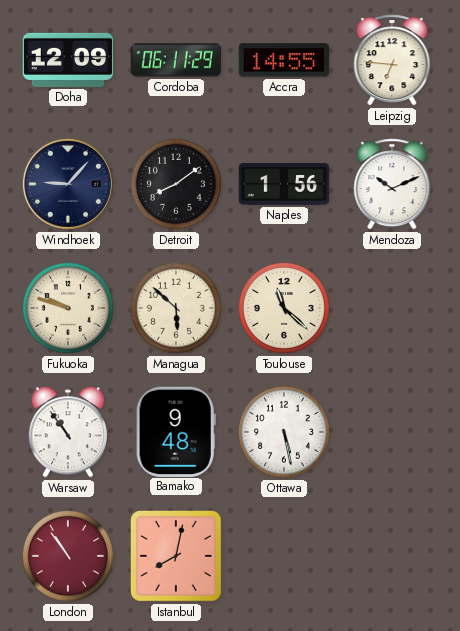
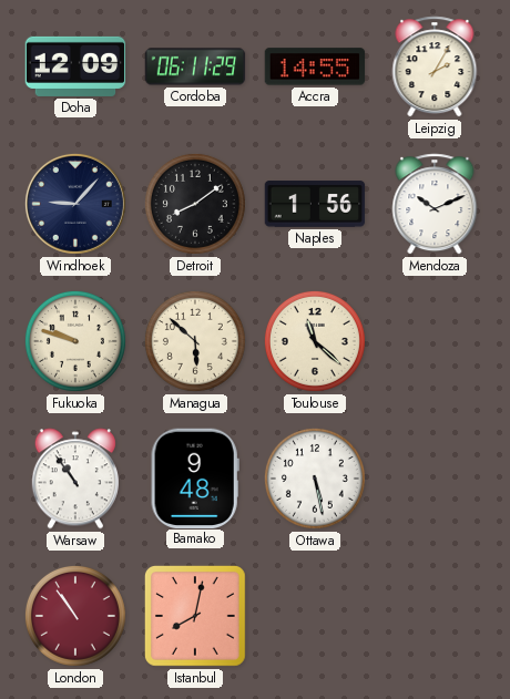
Leipzig: 6:46 -> 2:05 (435, 66)
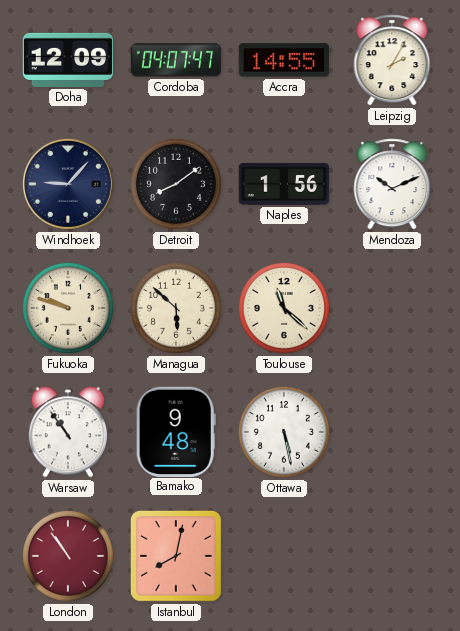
Cordoba: 06:11 -> 04:07 (176, 60)
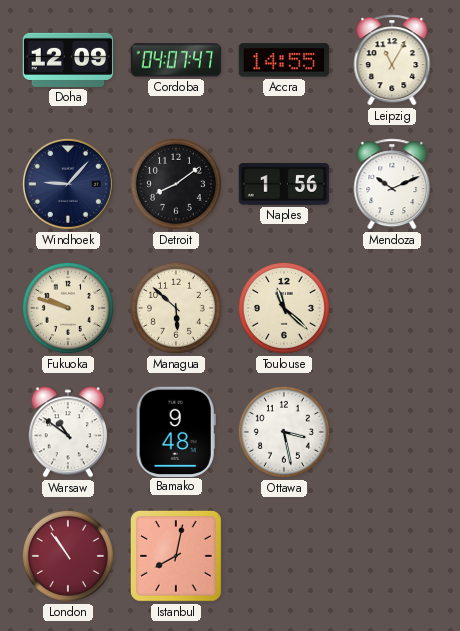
Leipzig: 2:05 -> 11:05 (392, 60)
Warsaw: 10:54 -> 10:51 (68, 432)
Ottawa: 5:28 -> 3:28 (284, 432)
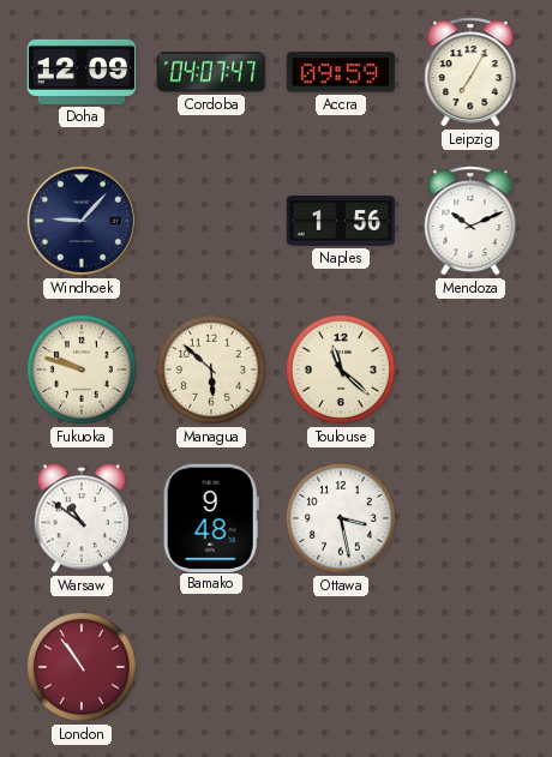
Accra: 14:55 -> 09:59 (341, 72)
Leipzig: 11:05 -> 7:05 (470, 72)
Detroit: 8:09 -> none (176, 184)
Istanbul: 8:02 -> none (176, 556)
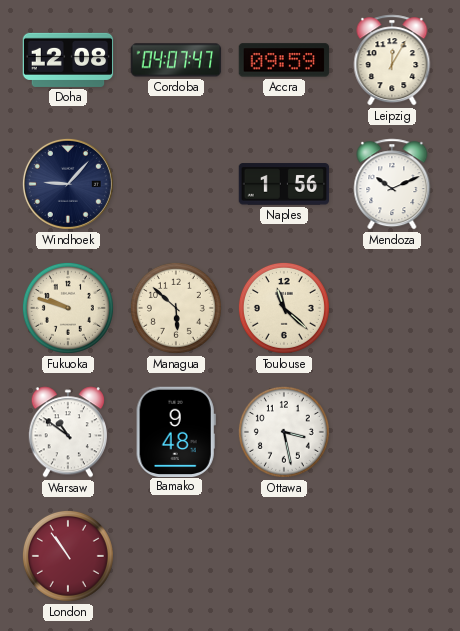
Doha: 12:09 -> 12:08 (68, 60)
Leipzig: 7:05 -> 12:05 (392, 60)
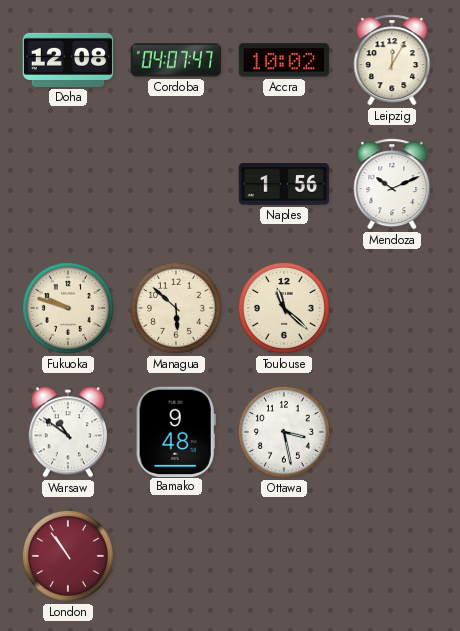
Accra: 09:59 -> 10:02 (284, 60)
Windhoek: 9:07 -> none (68, 184)
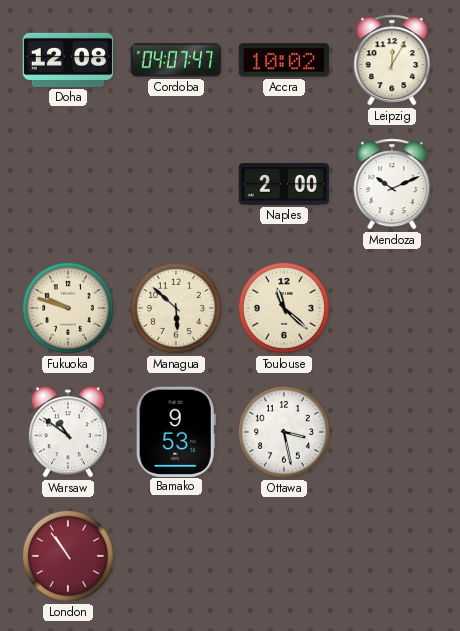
Naples: 1:56 -> 2:00 (284, 184)
Bamako: 9:48 -> 9:53 (176, 431)
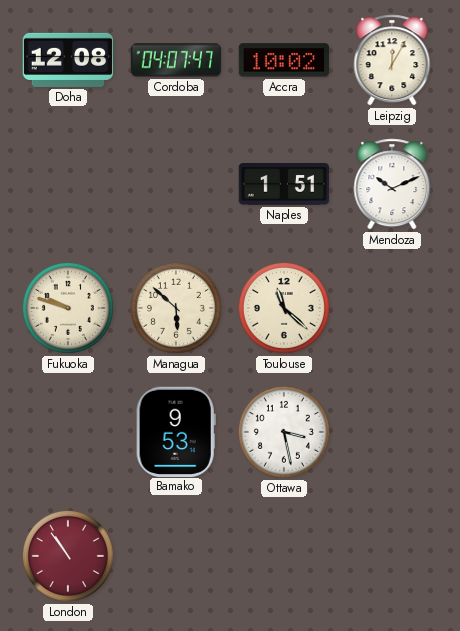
Naples: 2:00 -> 1:51 (284, 184)
Warsaw: 10:51 -> none (68, 432)
